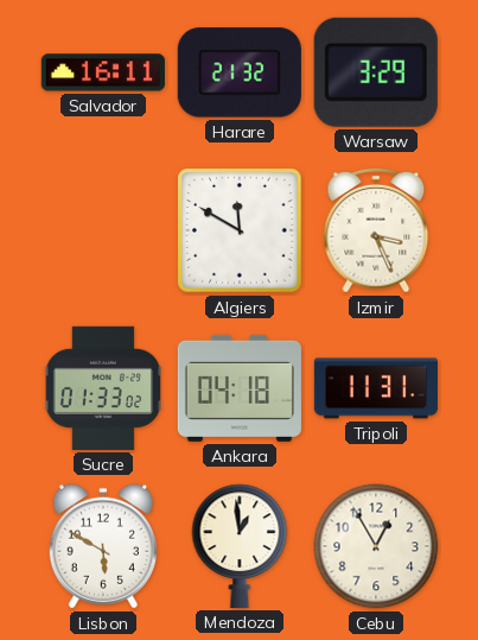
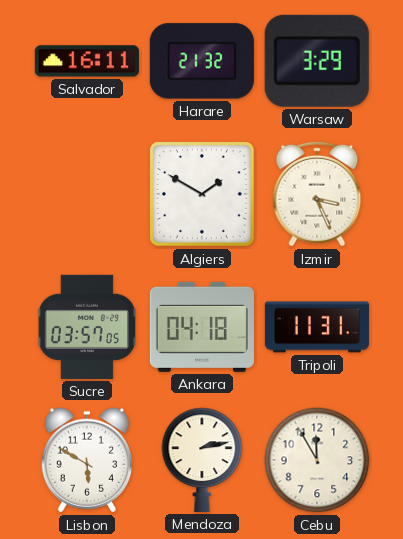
Algiers: 11:50 -> 1:50 (202, 194)
Sucre: 01:33 -> 03:57 (87, 327)
Mendoza: 12:59 -> 2:13 (202, 460)
Cebu: 12:55 -> 11:55 (317, 460)
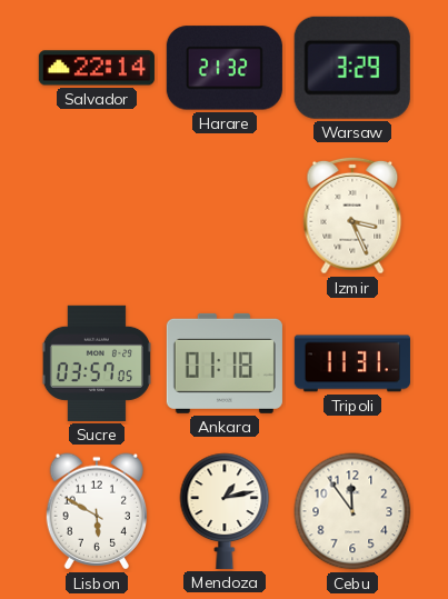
Salvador: 16:11 -> 22:14 (97, 68)
Algiers: 1:50 -> none (202, 194)
Ankara: 04:18 -> 01:18 (225, 363)
Mendoza: 2:13 -> 1:13 (225, 511)
Cebu: 11:55 -> 11:54 (352, 511)
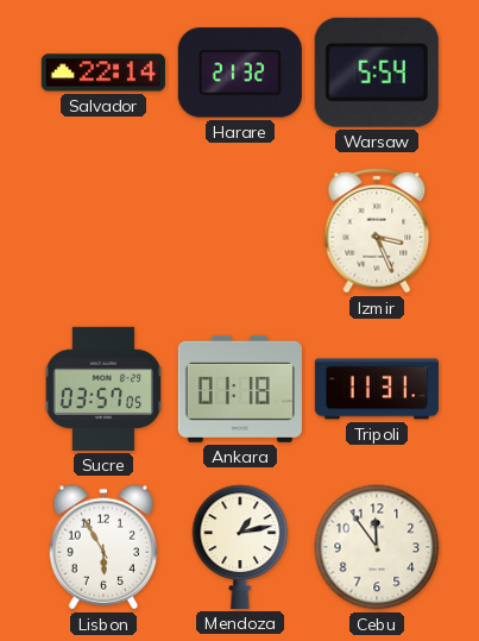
Warsaw: 3:29 -> 5:54 (377, 73)
Lisbon: 5:50 -> 5:55 (102, 547)
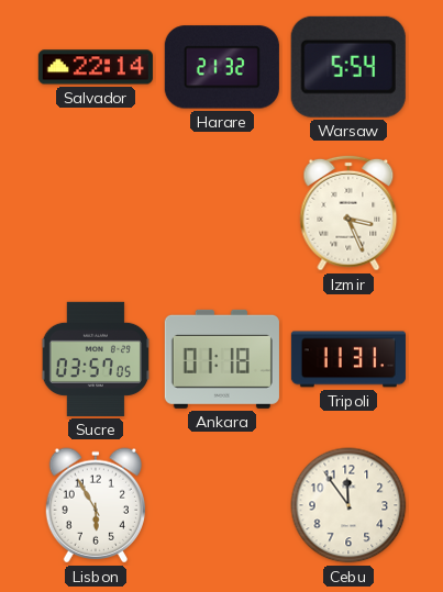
Mendoza: 1:13 -> none (240, 547)
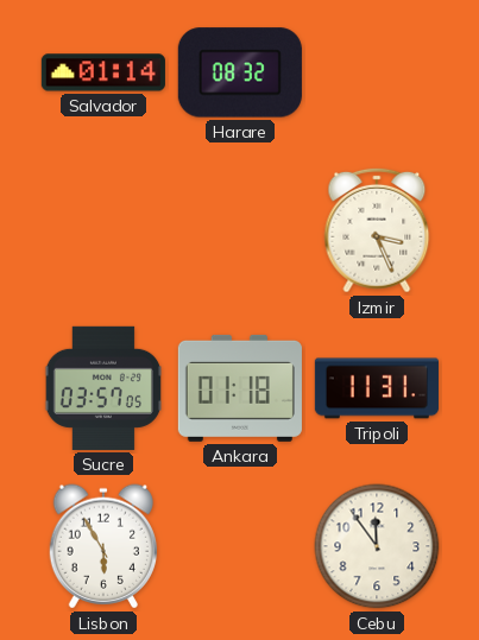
Salvador: 22:14 -> 01:14 (103, 72)
Harare: 21:32 -> 08:32 (240, 72)
Warsaw: 5:54 -> none (348, 67)
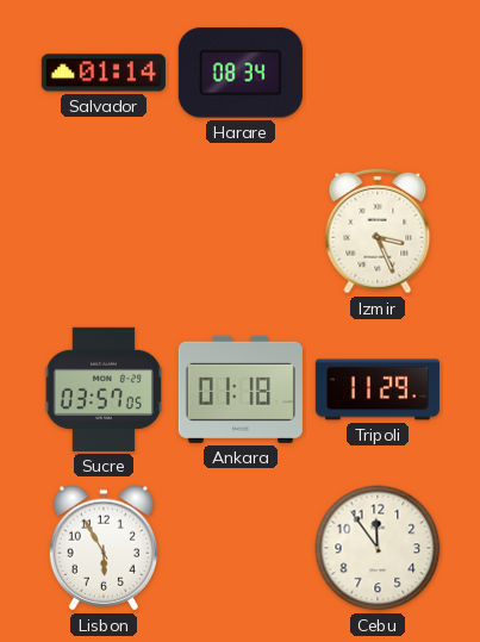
Harare: 08:32 -> 08:34 (241, 73)
Tripoli: 11:31 -> 11:29 (378, 389)
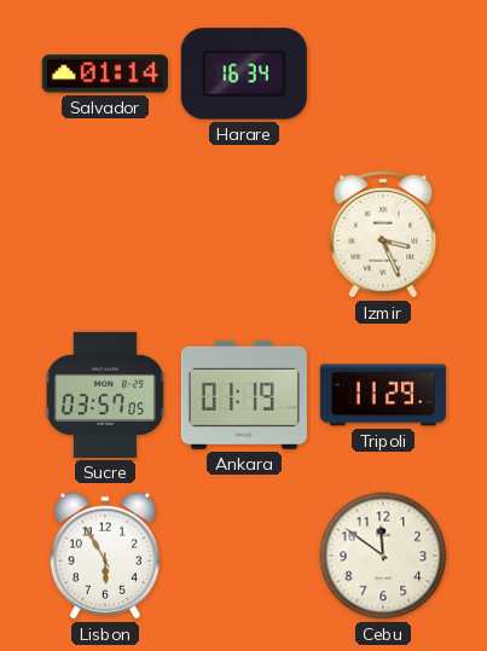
Harare: 08:34 -> 16:34 (244, 74)
Ankara: 01:18 -> 01:19 (244, 395)
Cebu: 11:54 -> 11:51 (383, 556)
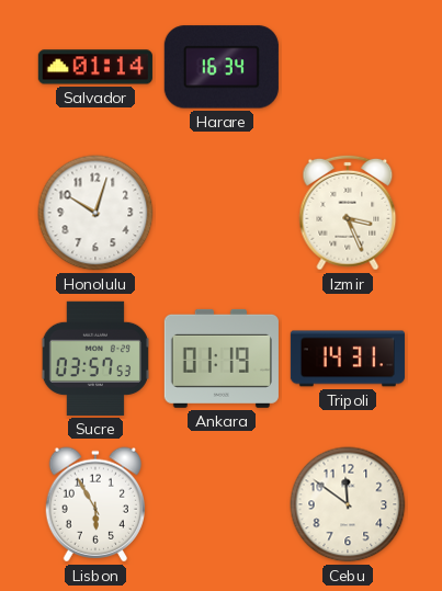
Honolulu: none -> 10:03 (95, 213)
Sucre: 03:57:05 -> 03:57:53 (95, 359)
Tripoli: 11:29 -> 14:31 (348, 359)
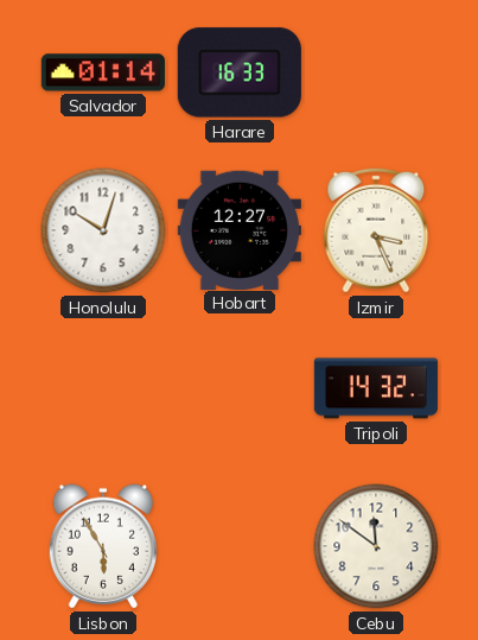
Harare: 16:34 -> 16:33 (240, 72)
Hobart: none -> 12:27 (240, 229)
Sucre: 03:57 -> none (95, 359)
Ankara: 01:19 -> none (222, 359)
Tripoli: 14:31 -> 14:32 (376, 388)
